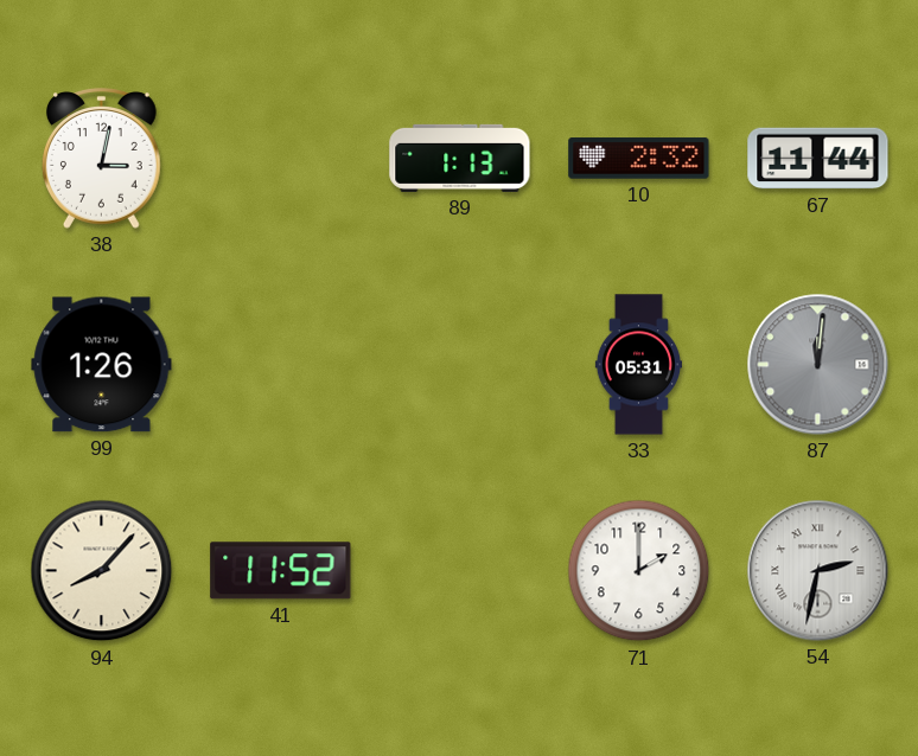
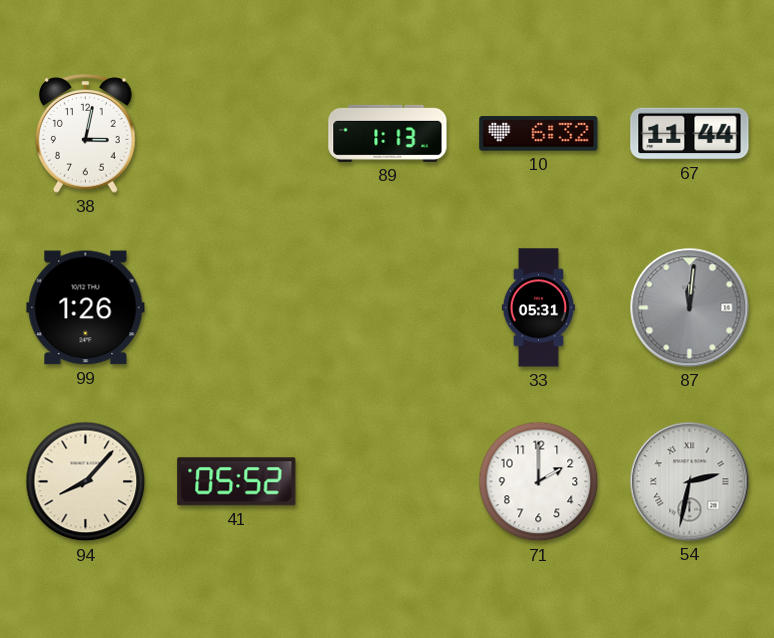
10: 2:32 -> 6:32 (539, 134)
41: 11:52 -> 05:52 (237, 482)
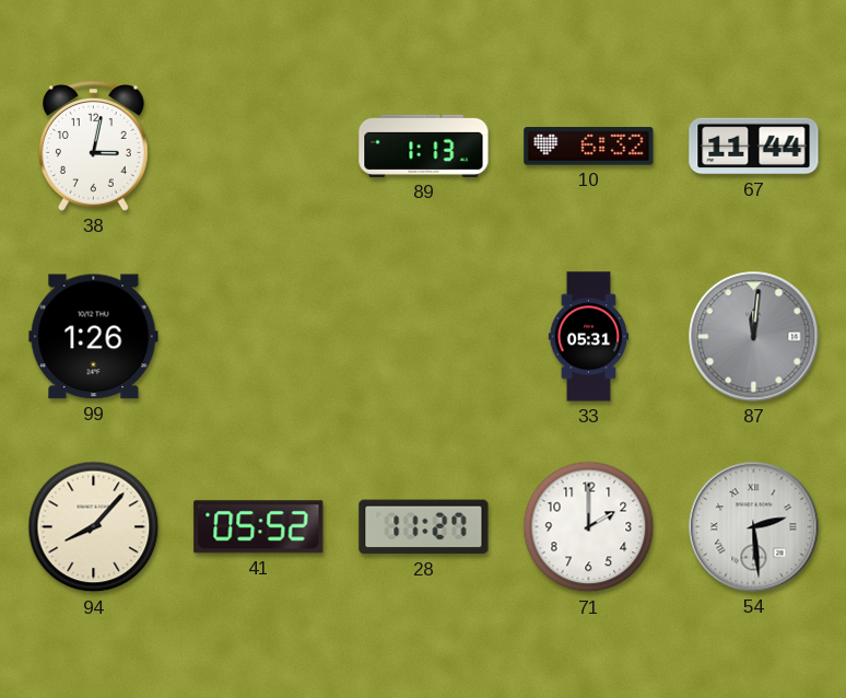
28: none -> 11:27 (424, 527)
54: 2:32 -> 2:29 (754, 527)
